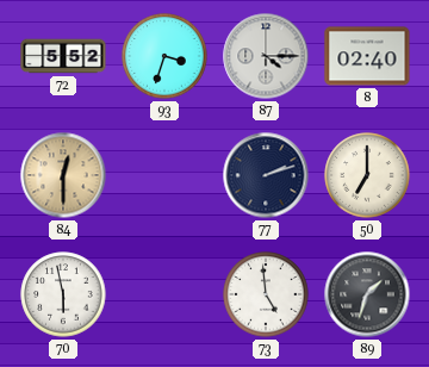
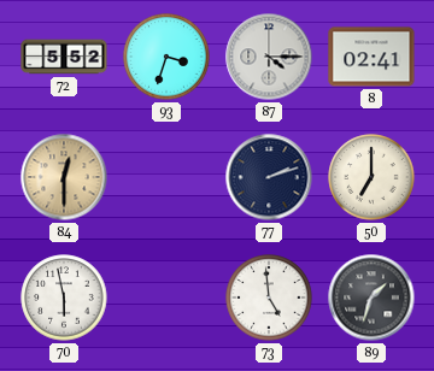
8: 02:40 -> 02:41 (371, 57)
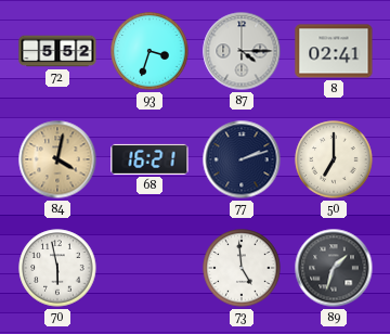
84: 12:30 -> 4:02 (57, 159)
68: none -> 16:21 (149, 159)
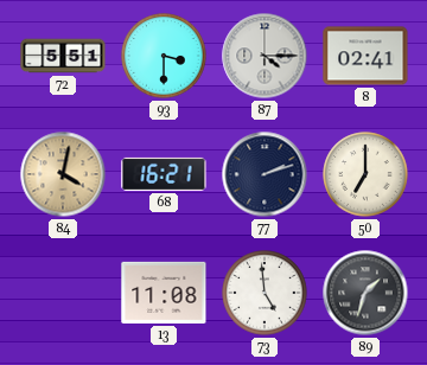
72: 5:52 -> 5:51 (63, 56)
93: 3:33 -> 3:30 (164, 56)
70: 5:58 -> none (57, 268)
13: none -> 11:08 (164, 293)
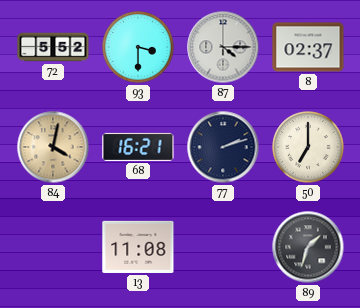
72: 5:51 -> 5:52 (53, 47)
8: 02:41 -> 02:37 (308, 47)
73: 4:59 -> none (265, 293)
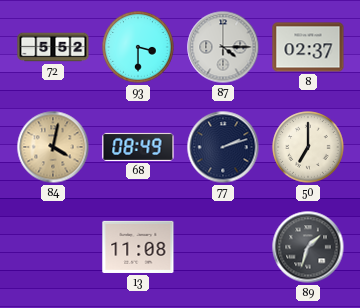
68: 16:21 -> 08:49 (138, 147)
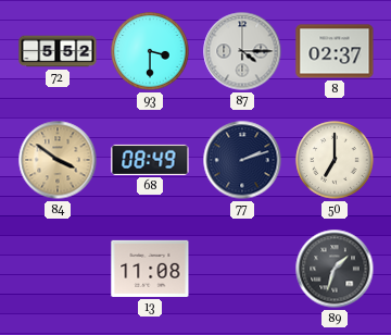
84: 4:02 -> 3:51 (58, 160)
